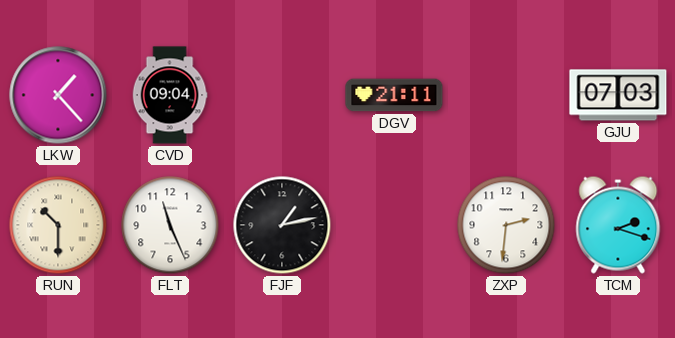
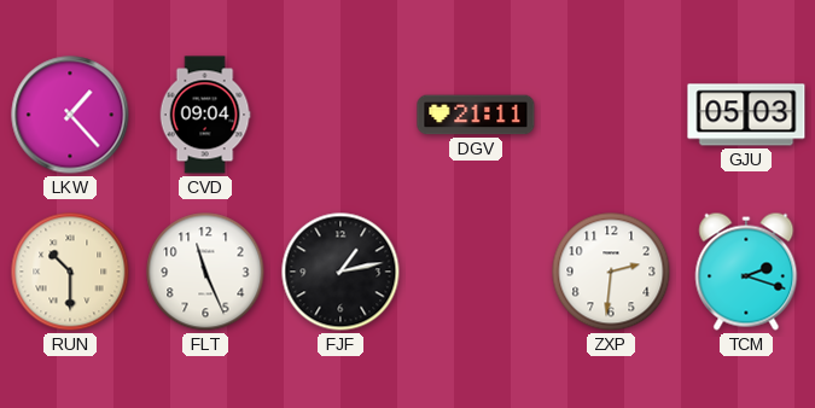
GJU: 07:03 -> 05:03 (746, 115)
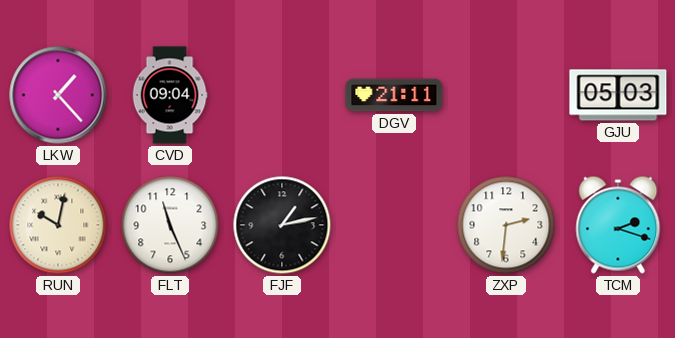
RUN: 10:30 -> 10:02 (58, 225)
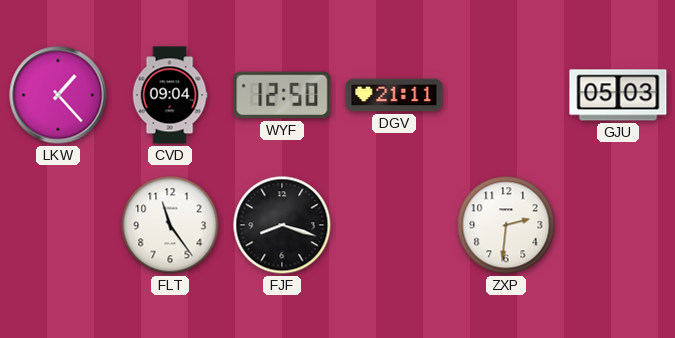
WYF: none -> 12:50 (282, 95)
RUN: 10:02 -> none (58, 225)
FLT: 11:26 -> 11:24 (170, 225)
FJF: 1:13 -> 8:18 (282, 225)
TCM: 2:18 -> none (618, 225)
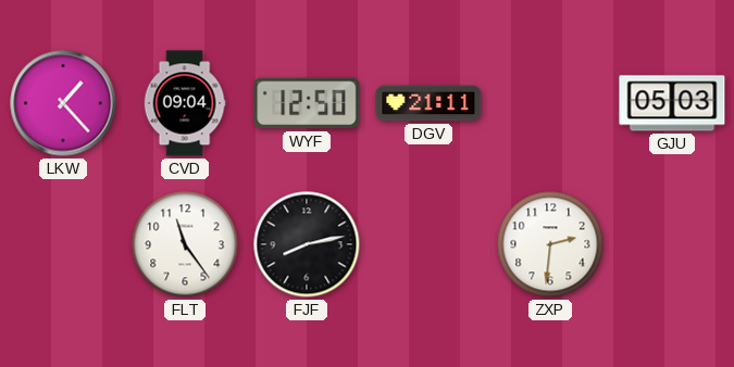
FJF: 8:18 -> 8:13 (307, 244)
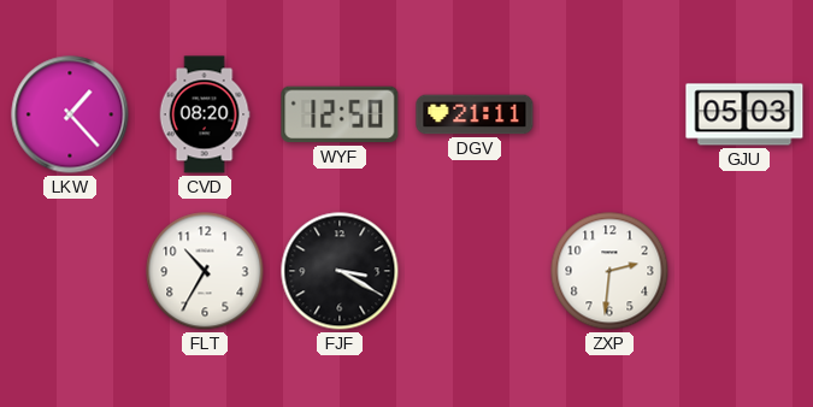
CVD: 09:04 -> 08:20 (205, 114)
FLT: 11:24 -> 10:35 (205, 271)
FJF: 8:13 -> 3:20 (340, 271)
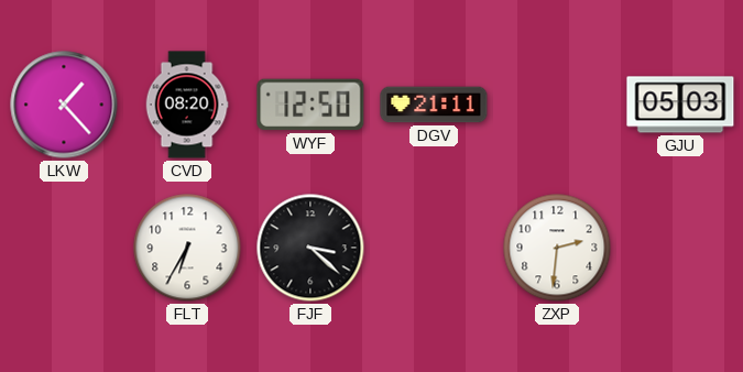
FLT: 10:35 -> 6:35 (187, 248)
FJF: 3:20 -> 3:22 (310, 248)
